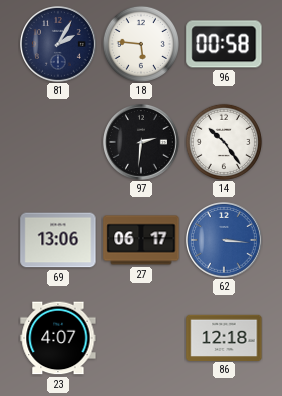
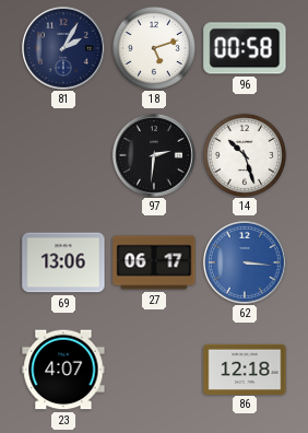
18: 5:46 -> 5:12 (154, 48)
14: 10:24 -> 10:27 (245, 155)
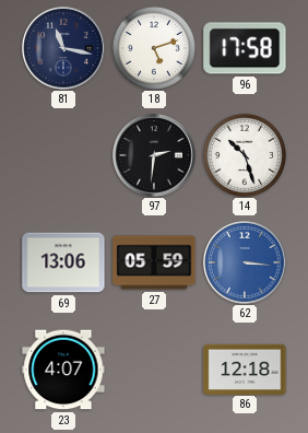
81: 2:05 -> 11:17 (64, 49)
96: 00:58 -> 17:58 (245, 48)
27: 06:17 -> 05:59 (154, 262)
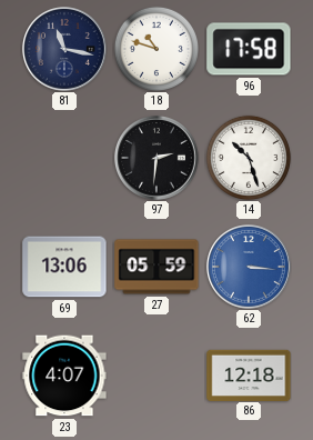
18: 5:12 -> 10:48 (156, 49)
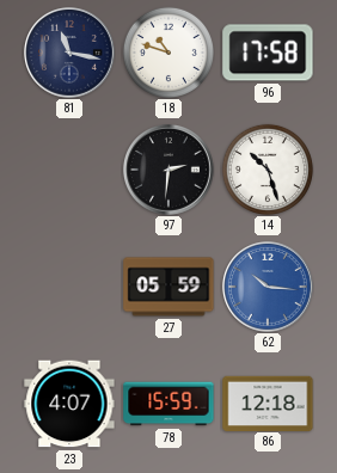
69: 13:06 -> none (64, 267)
62: 3:16 -> 10:16 (269, 288)
78: none -> 15:59 (168, 404)
